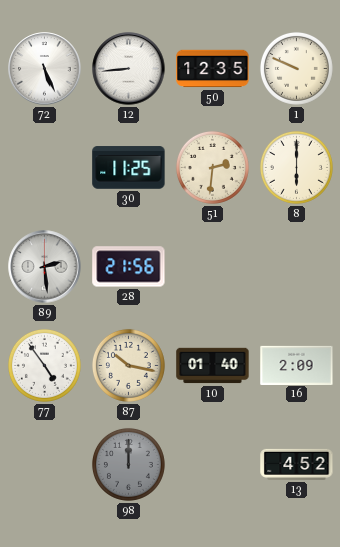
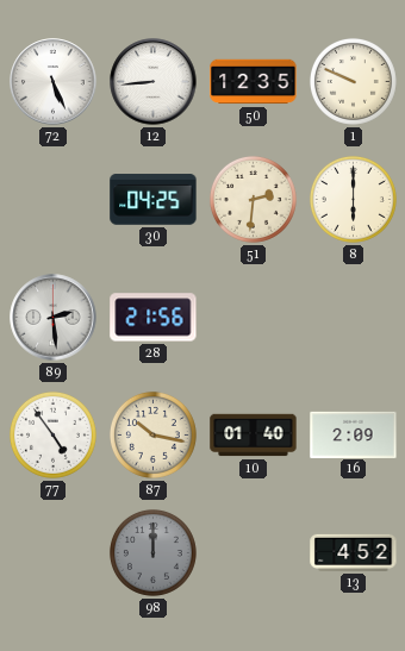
30: 11:25 -> 04:25 (154, 200)
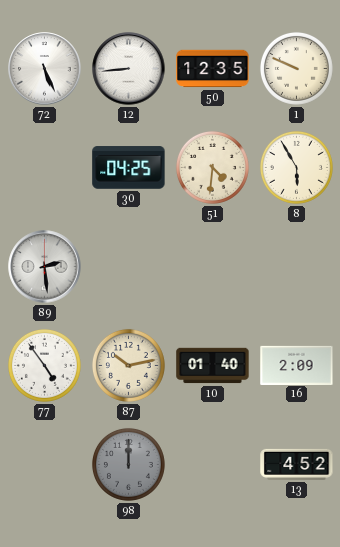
51: 2:31 -> 4:31 (212, 167)
8: 6:00 -> 5:55 (296, 167)
28: 21:56 -> none (154, 318)
87: 10:17 -> 10:13 (128, 365)
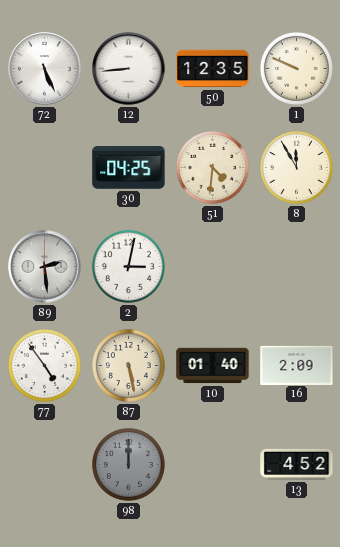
8: 5:55 -> 11:55 (296, 167)
2: none -> 3:02 (128, 266)
87: 10:13 -> 5:28 (128, 365)
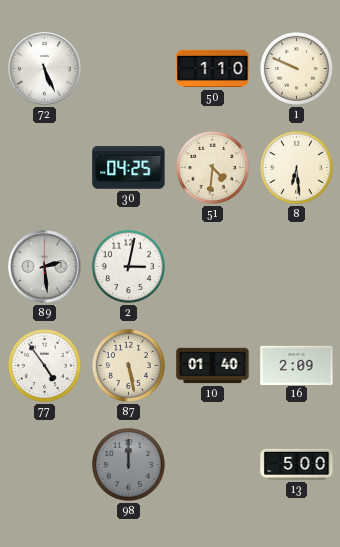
12: 8:44 -> none (129, 69)
50: 12:35 -> 1:10 (213, 69)
8: 11:55 -> 6:29 (296, 167)
13: 4:52 -> 5:00 (297, 464)
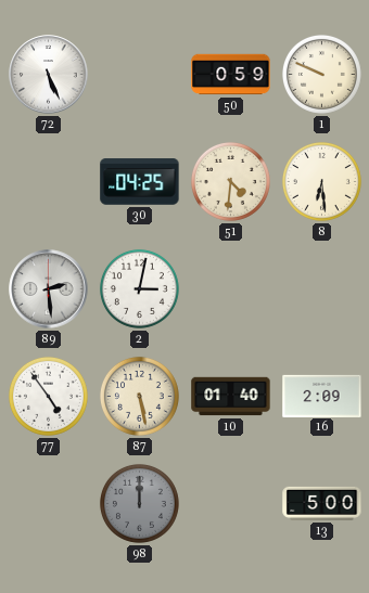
50: 1:10 -> 0:59 (231, 75)
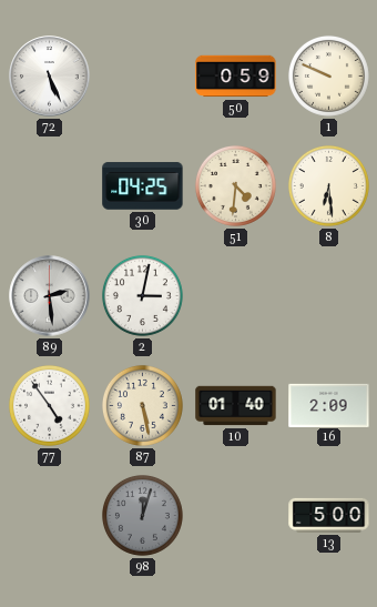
98: 12:00 -> 12:03 (142, 515)
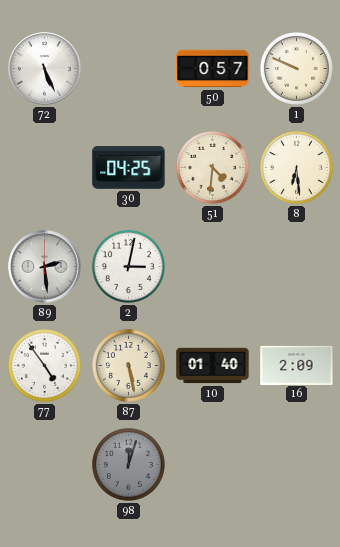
50: 0:59 -> 0:57 (213, 69)
13: 5:00 -> none (329, 515)
